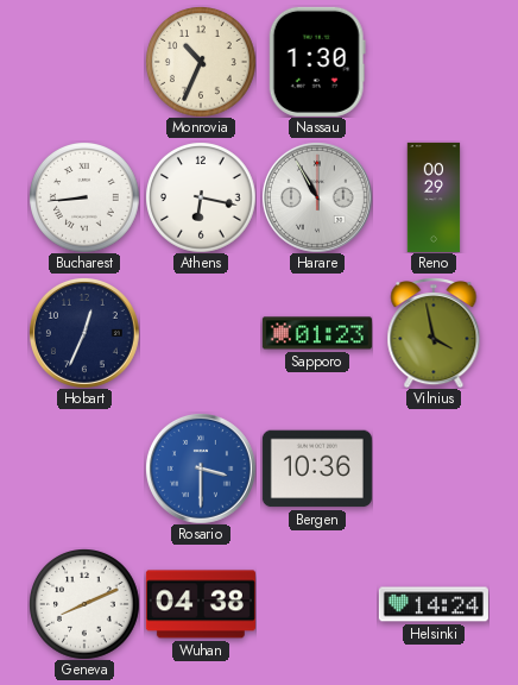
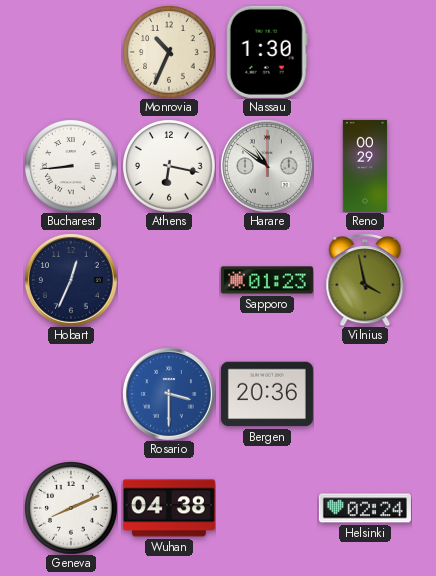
Harare: 10:55 -> 10:51 (267, 166)
Bergen: 10:36 -> 20:36 (267, 394)
Helsinki: 14:24 -> 02:24 (365, 508)
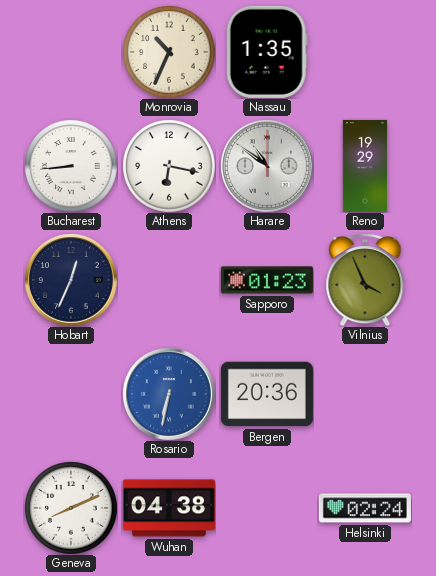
Nassau: 1:30 -> 1:35 (267, 52)
Reno: 00:29 -> 19:29 (365, 166)
Vilnius: 3:58 -> 3:56 (365, 280)
Rosario: 3:30 -> 6:32 (169, 394)
